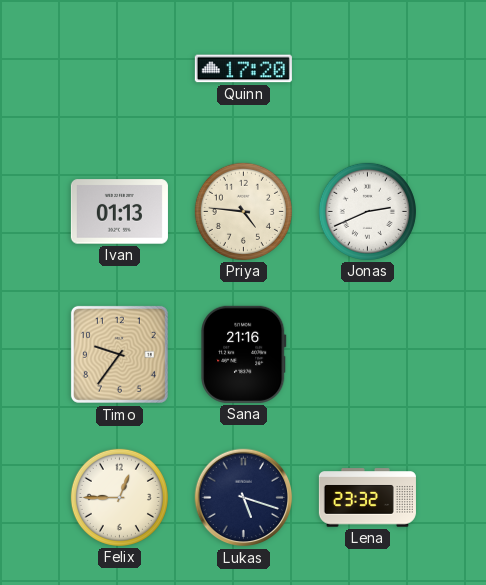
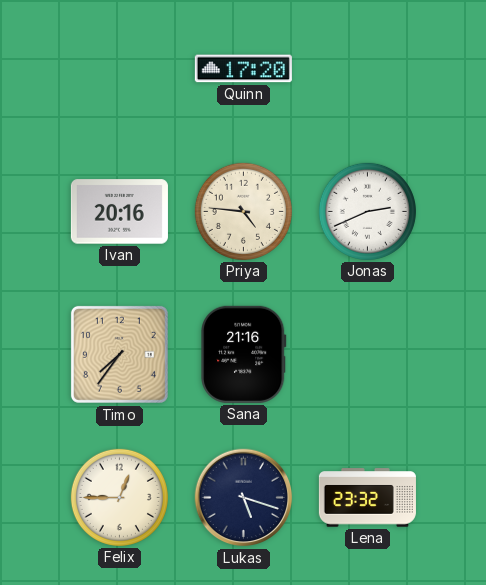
Ivan: 01:13 -> 20:16 (119, 212)
Timo: 9:36 -> 7:36 (119, 354)
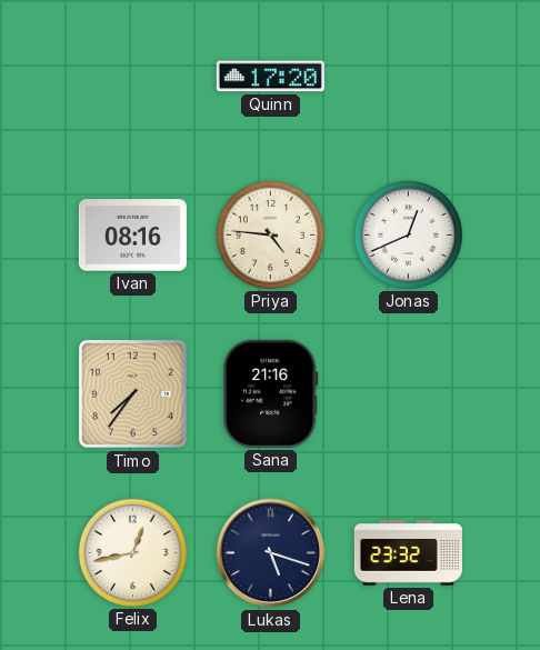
Ivan: 20:16 -> 08:16 (132, 236)
Jonas: 2:41 -> 12:41 (408, 234)
Felix: 12:45 -> 12:43 (132, 552)
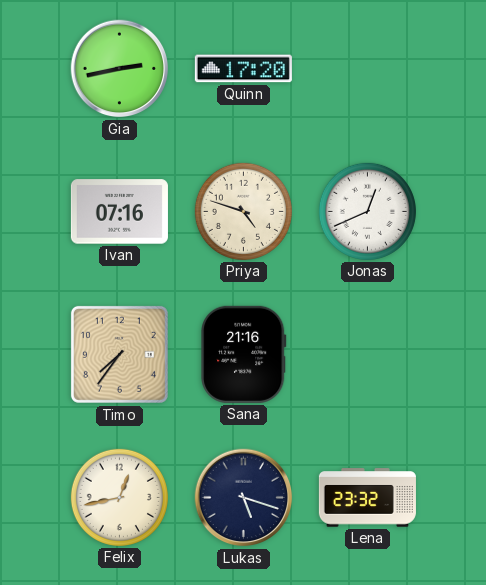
Gia: none -> 2:43 (120, 69)
Ivan: 08:16 -> 07:16 (119, 212)
Priya: 4:46 -> 4:48 (243, 211)
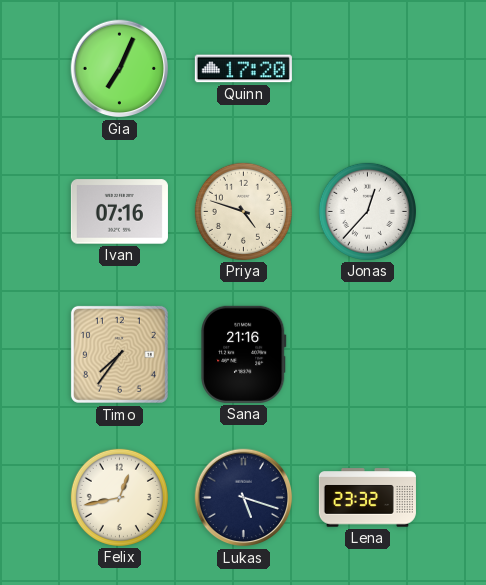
Gia: 2:43 -> 7:04 (120, 69)
Jonas: 12:41 -> 12:37 (367, 211)
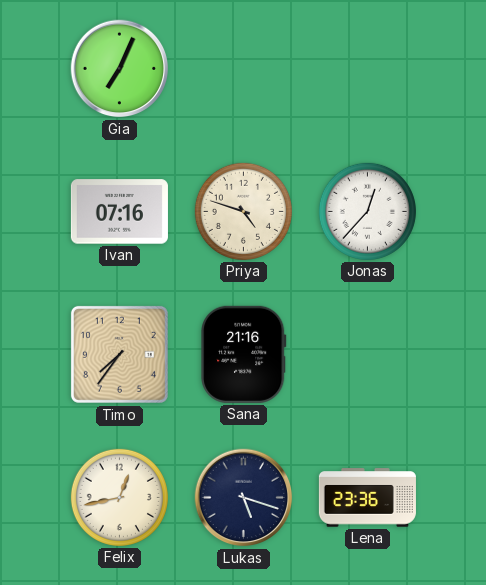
Quinn: 17:20 -> none (243, 69)
Lena: 23:32 -> 23:36 (367, 498)
